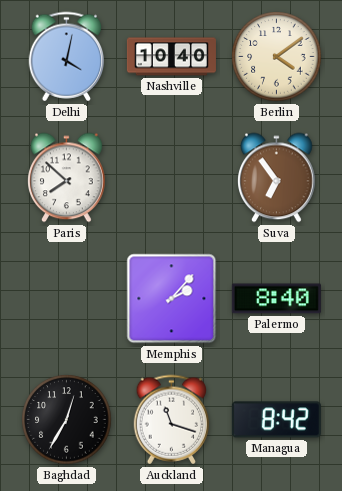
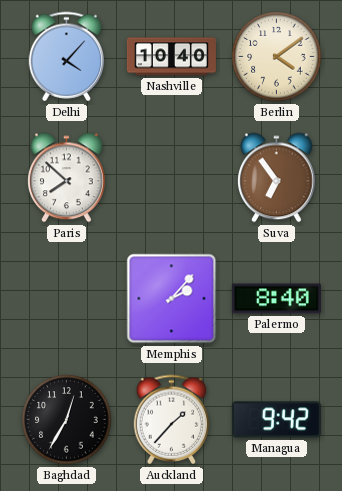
Delhi: 4:02 -> 4:07 (67, 57)
Auckland: 11:18 -> 1:37 (172, 420)
Managua: 8:42 -> 9:42 (276, 420)
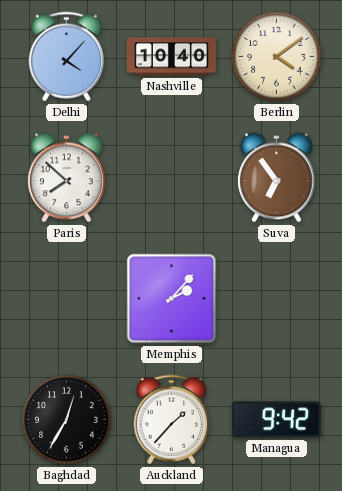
Palermo: 8:40 -> none (276, 299)
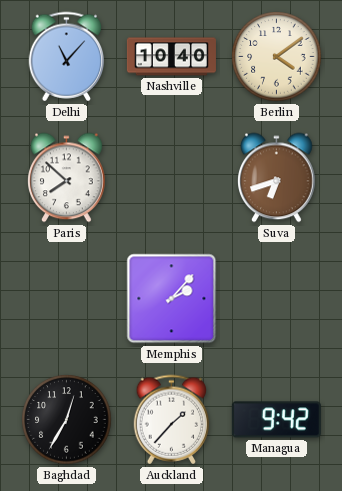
Delhi: 4:07 -> 11:07 (67, 57)
Suva: 6:54 -> 6:42 (277, 178)
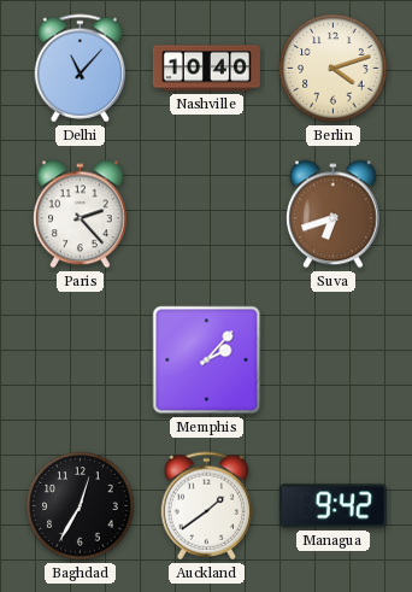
Berlin: 4:09 -> 4:12 (334, 69)
Paris: 7:52 -> 2:23 (81, 215)
Auckland: 1:37 -> 1:39 (207, 506)
